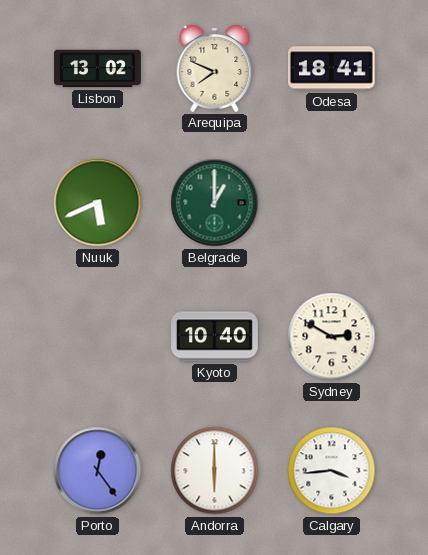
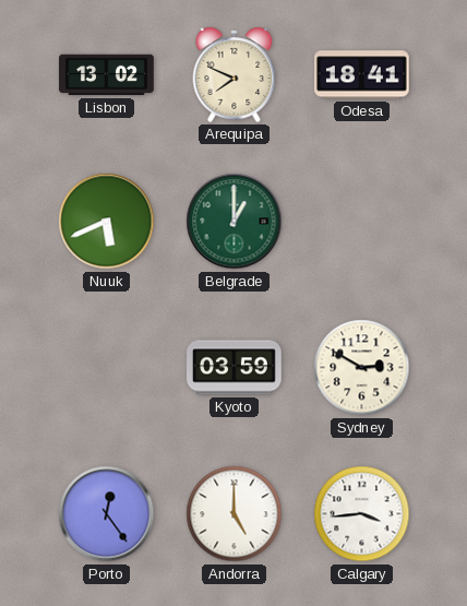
Kyoto: 10:40 -> 03:59 (235, 368)
Andorra: 6:00 -> 5:00 (235, 514)
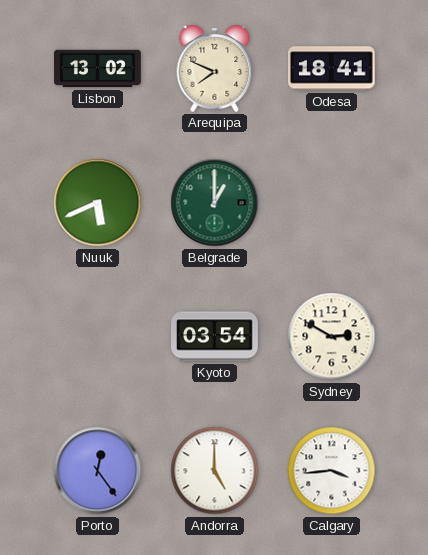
Kyoto: 03:59 -> 03:54 (215, 337)
